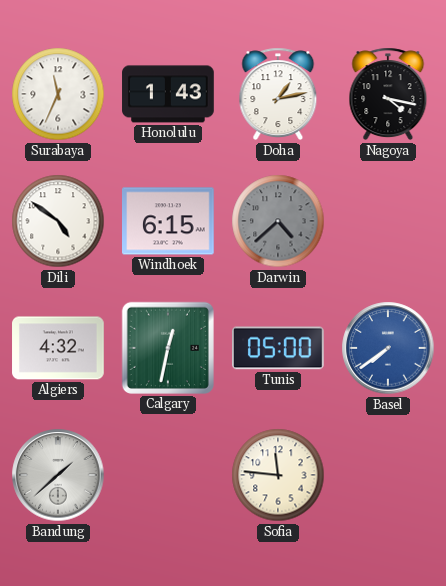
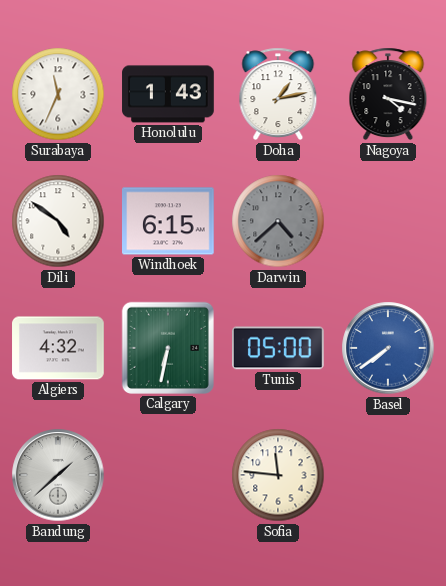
Calgary: 12:32 -> 6:32 (168, 348)
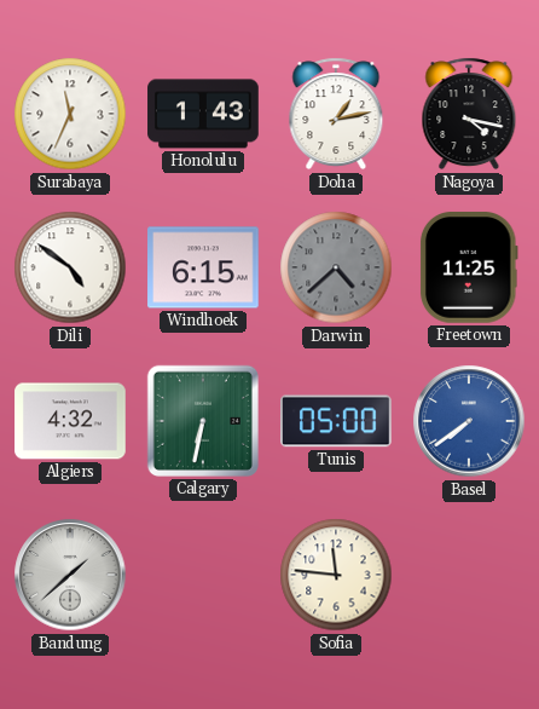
Freetown: none -> 11:25 (469, 269)
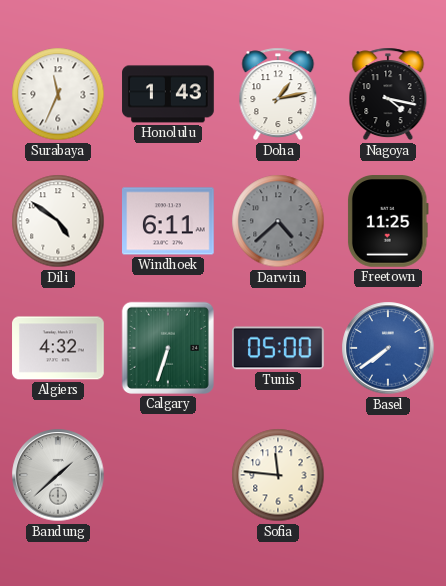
Windhoek: 6:15 -> 6:11 (168, 221)
Calgary: 6:32 -> 6:33 (168, 348)
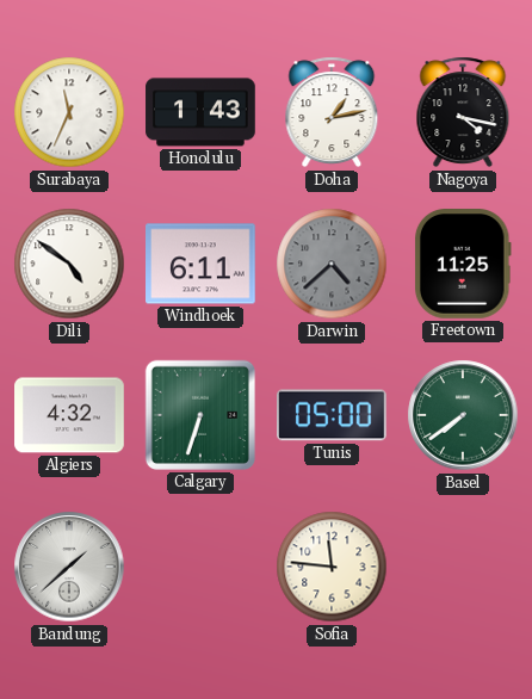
Basel dial: blue -> green (463, 415)
